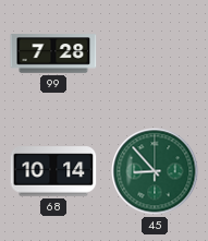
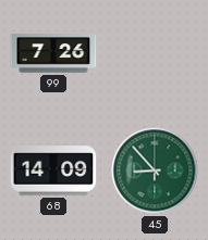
99: 7:28 -> 7:26 (53, 53)
68: 10:14 -> 14:09 (53, 170)
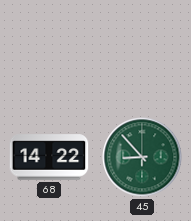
99: 7:26 -> none (53, 53)
68: 14:09 -> 14:22 (49, 157)
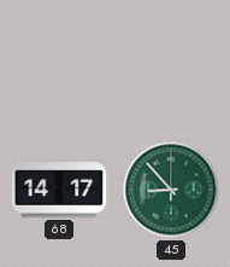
68: 14:22 -> 14:17 (59, 190)
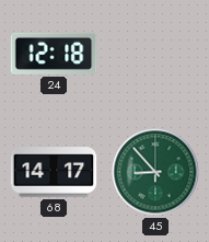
24: none -> 12:18 (54, 54)
